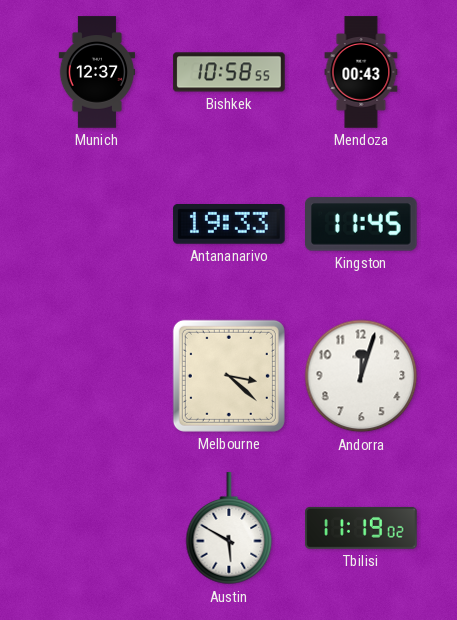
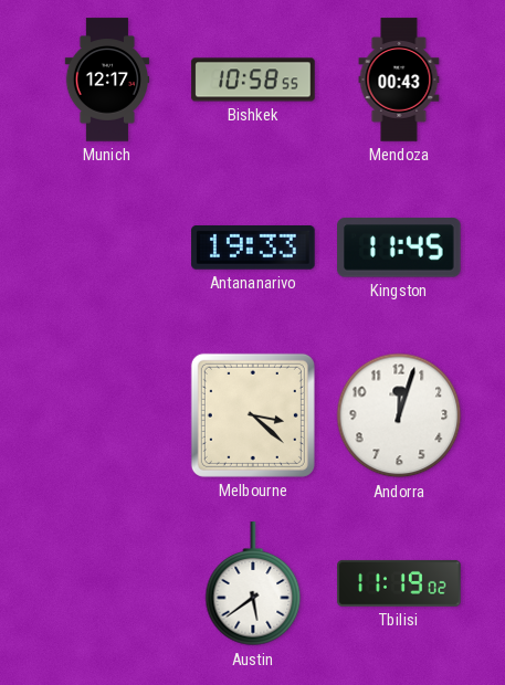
Munich: 12:37 -> 12:17 (107, 80)
Austin: 5:50 -> 5:39 (253, 584)
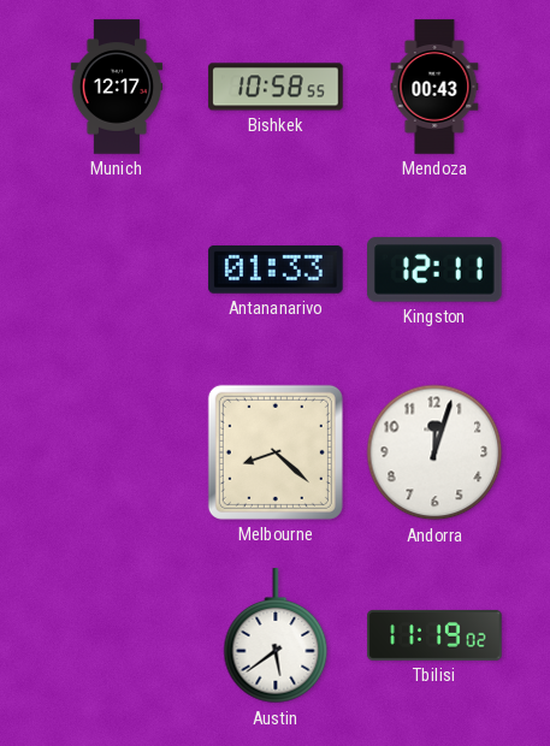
Antananarivo: 19:33 -> 01:33 (276, 271)
Kingston: 11:45 -> 12:11 (436, 270)
Melbourne: 3:22 -> 8:22 (276, 452)
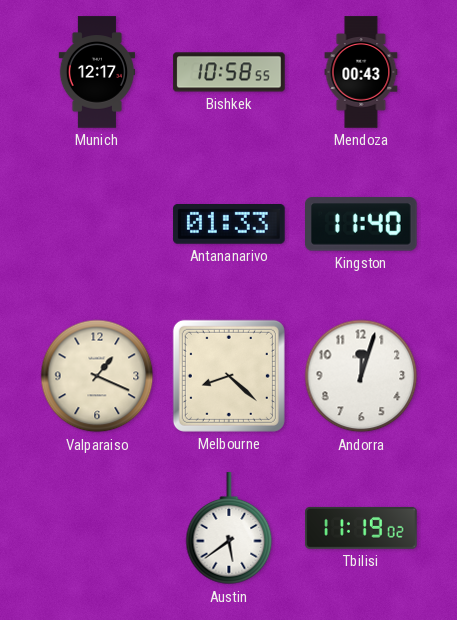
Kingston: 12:11 -> 11:40 (362, 224)
Valparaiso: none -> 1:19 (97, 376)
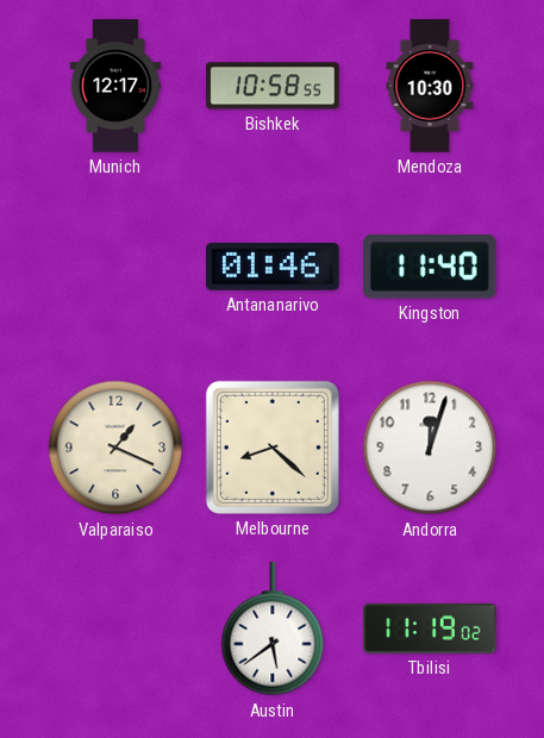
Mendoza: 00:43 -> 10:30 (430, 86)
Antananarivo: 01:33 -> 01:46 (273, 268)
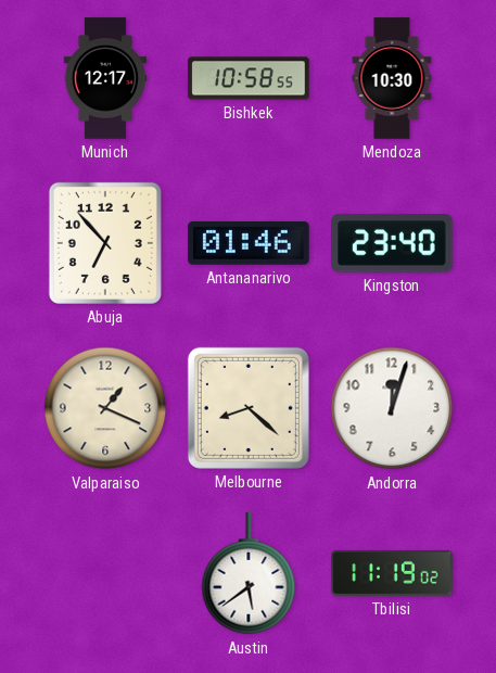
Abuja: none -> 6:53 (105, 243)
Kingston: 11:40 -> 23:40 (393, 243)
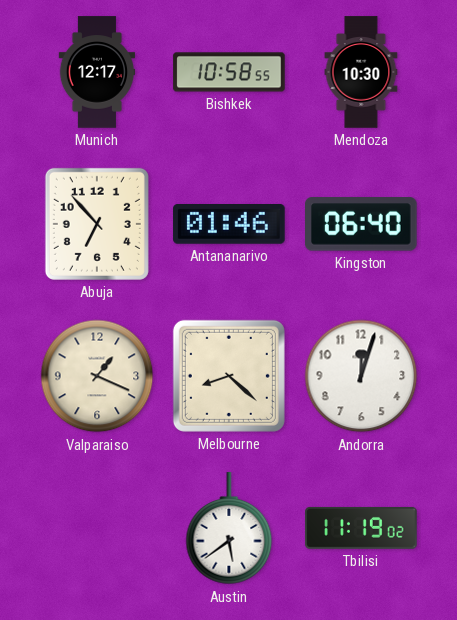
Kingston: 23:40 -> 06:40 (362, 224)
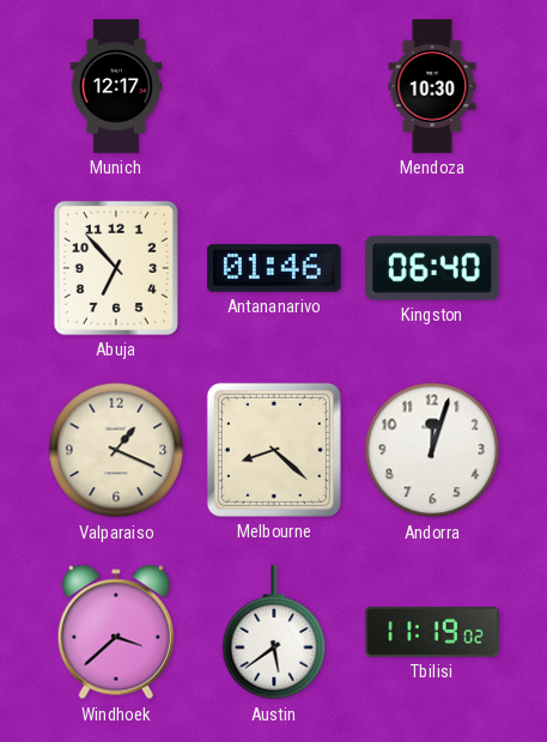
Bishkek: 10:58 -> none (229, 72)
Windhoek: none -> 3:38 (116, 632)
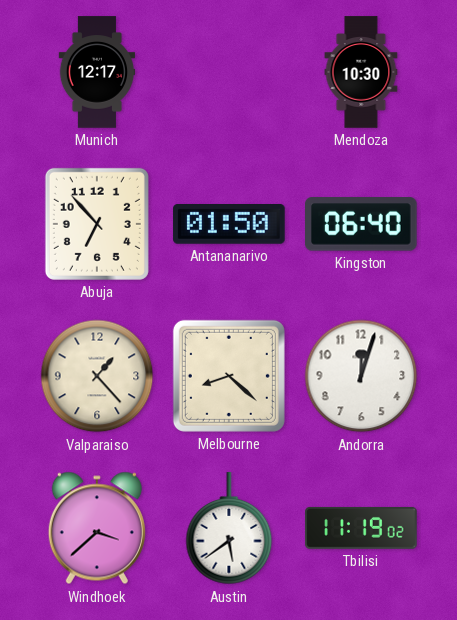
Antananarivo: 01:46 -> 01:50 (229, 225)
Valparaiso: 1:19 -> 1:23 (97, 376)
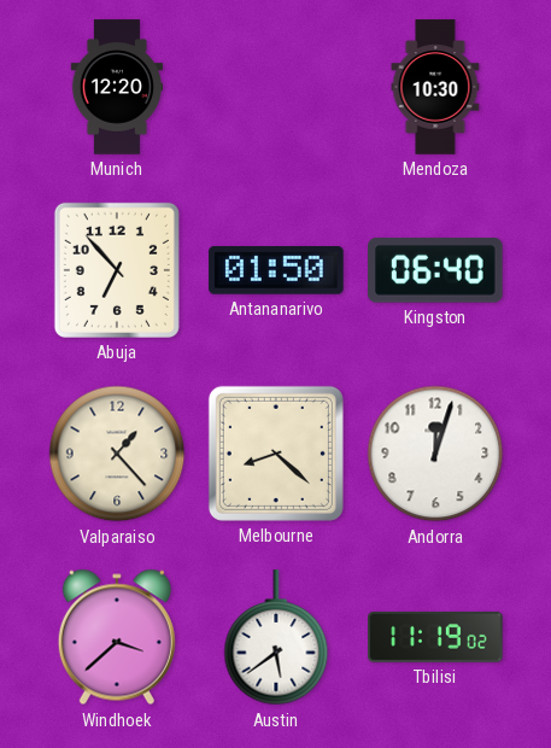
Munich: 12:17 -> 12:20 (117, 87)
